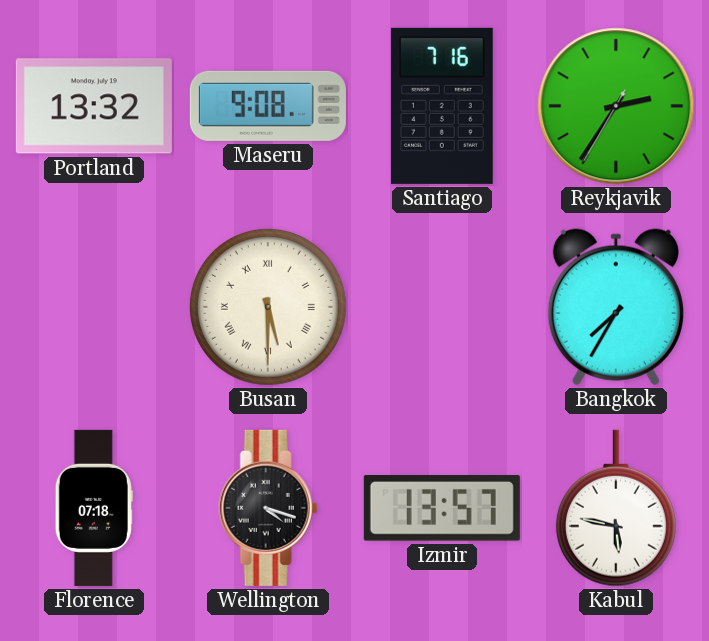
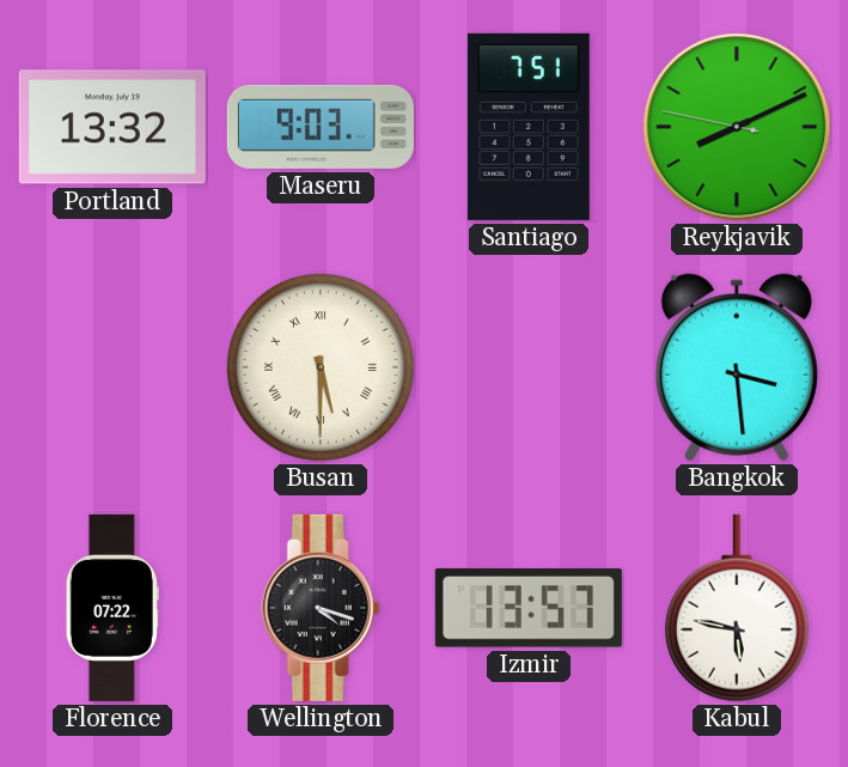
Maseru: 9:08 -> 9:03 (321, 127)
Santiago: 7:16 -> 7:51 (529, 127)
Reykjavik: 2:35 -> 8:10 (737, 127)
Bangkok: 7:35 -> 3:29 (737, 367)
Florence: 07:18 -> 07:22 (112, 608)
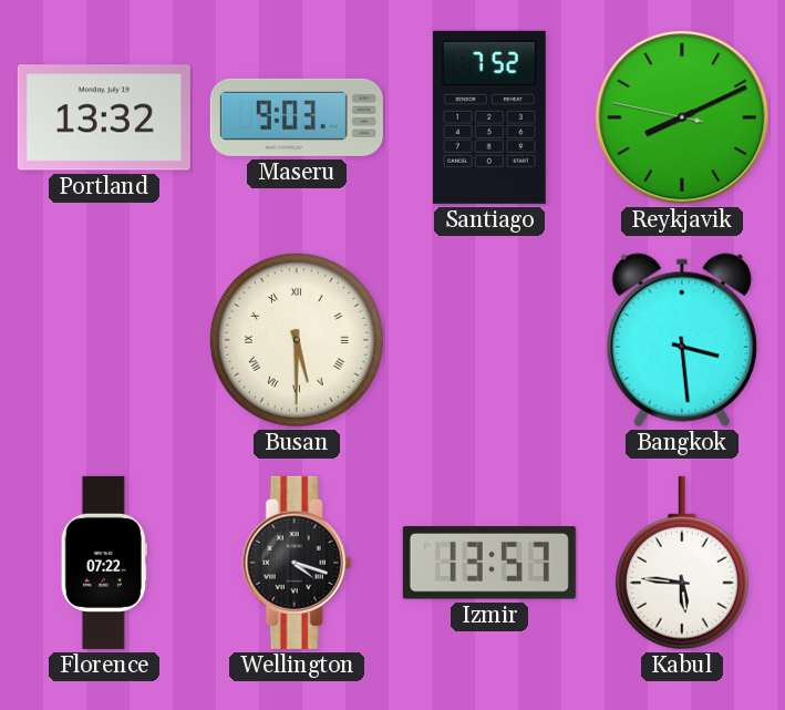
Santiago: 7:51 -> 7:52 (489, 117)
Kabul: 5:47 -> 5:46 (682, 563)
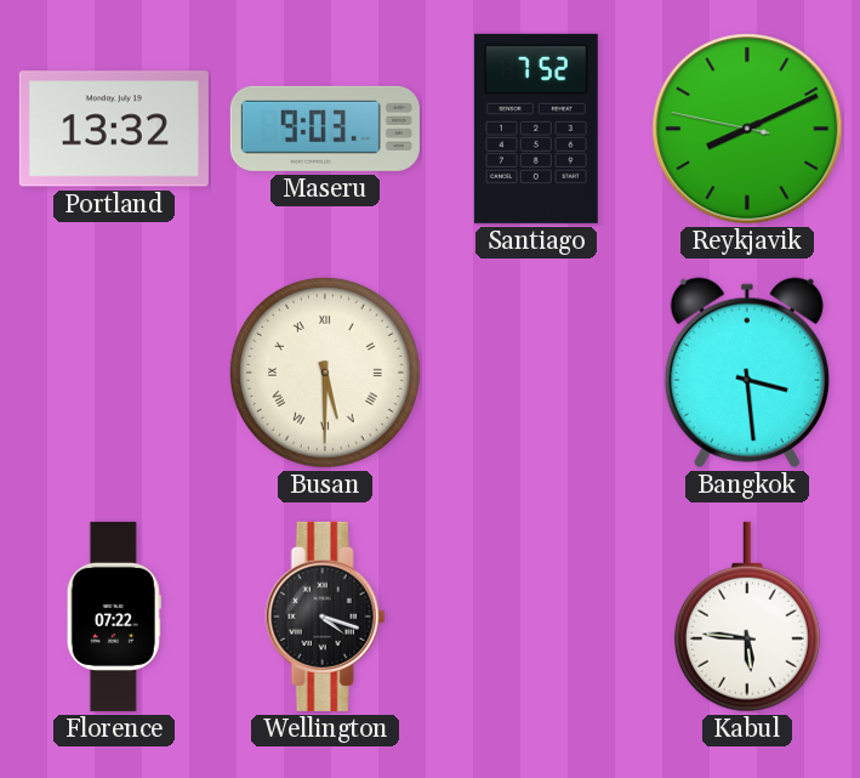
Izmir: 13:57 -> none (489, 563)
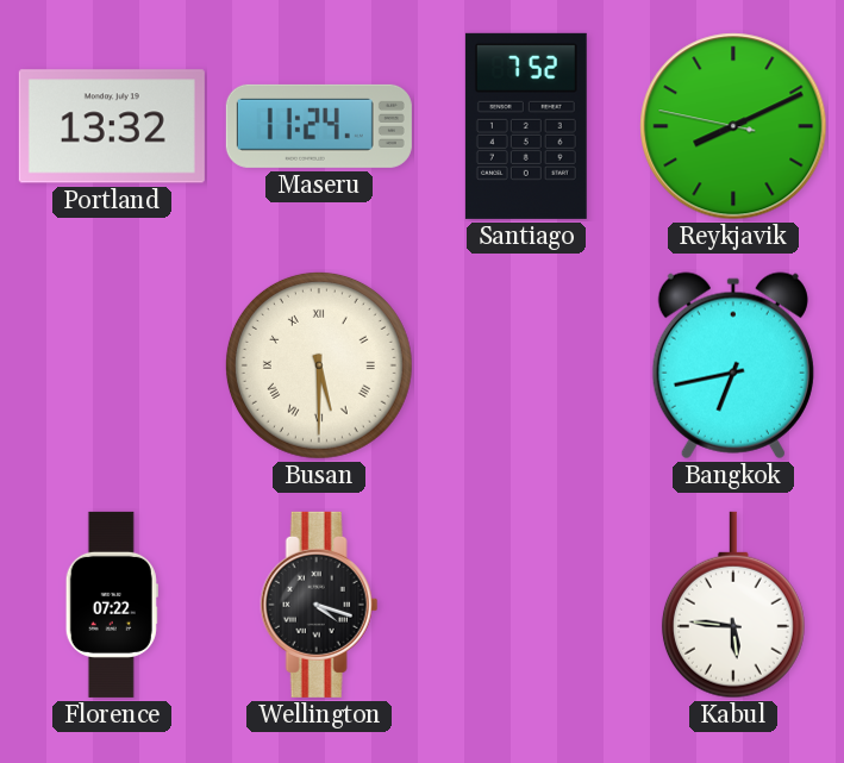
Maseru: 9:03 -> 11:24 (319, 126)
Bangkok: 3:29 -> 6:43 (733, 365)
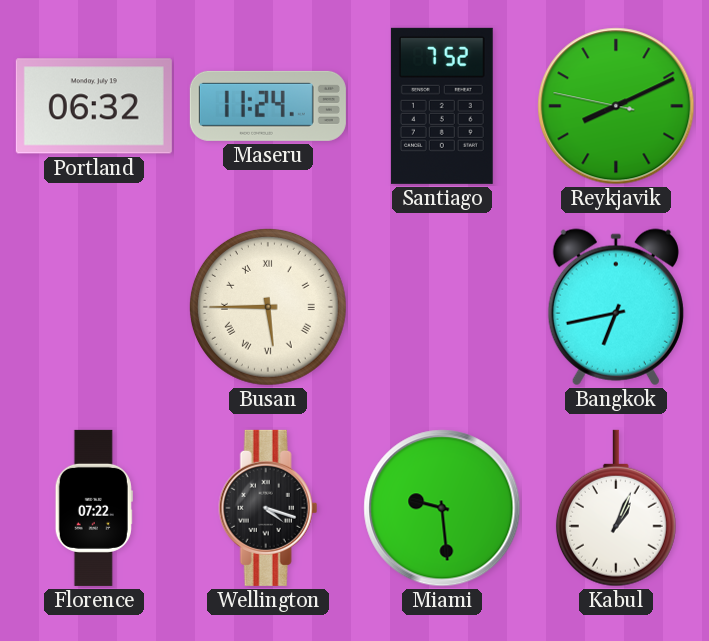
Portland: 13:32 -> 06:32 (94, 106)
Busan: 5:30 -> 5:45 (268, 307)
Miami: none -> 9:29 (442, 508)
Kabul: 5:46 -> 1:04 (616, 508)
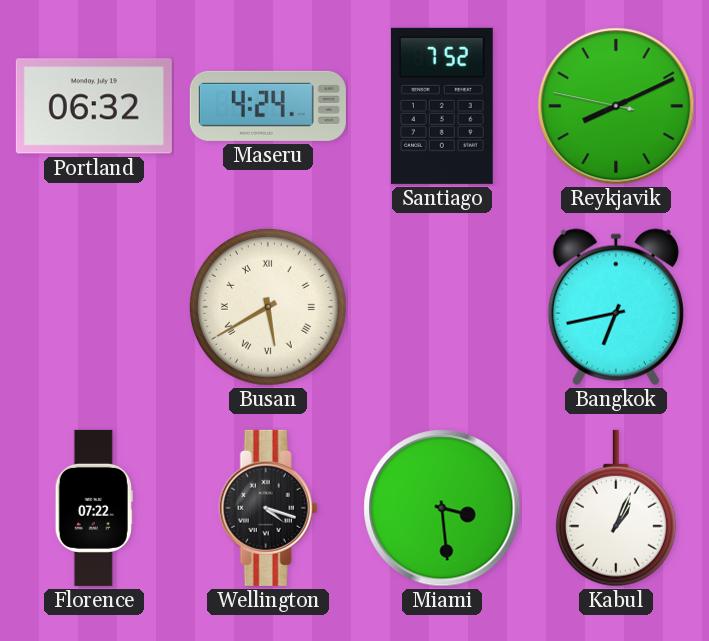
Maseru: 11:24 -> 4:24 (268, 106)
Busan: 5:45 -> 5:40 (268, 307)
Miami: 9:29 -> 3:29 (442, 508)
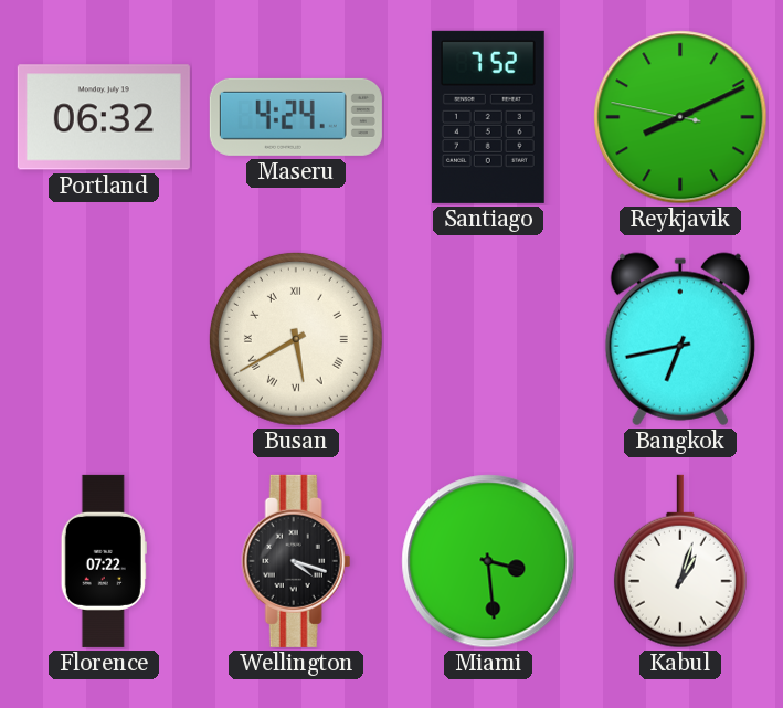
Kabul: 1:04 -> 1:03 (680, 561)
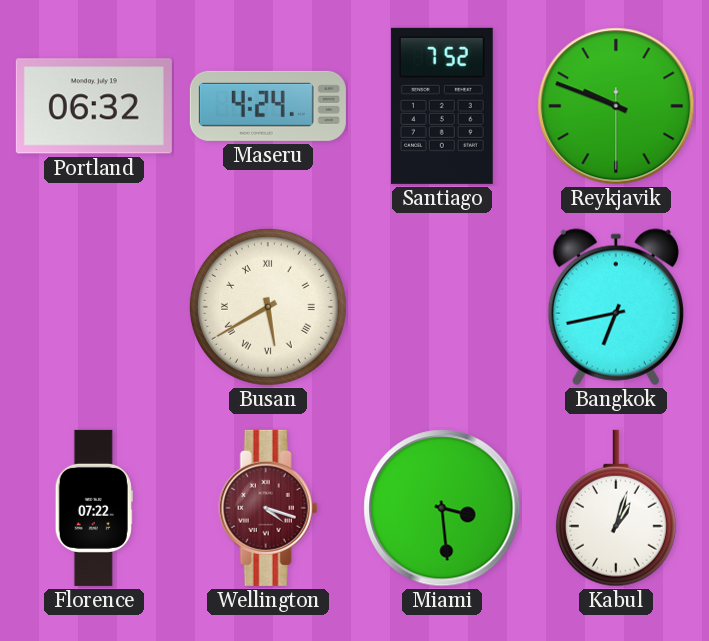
Reykjavik: 8:10 -> 9:48 (616, 106)
Wellington dial: black -> burgundy (268, 508)
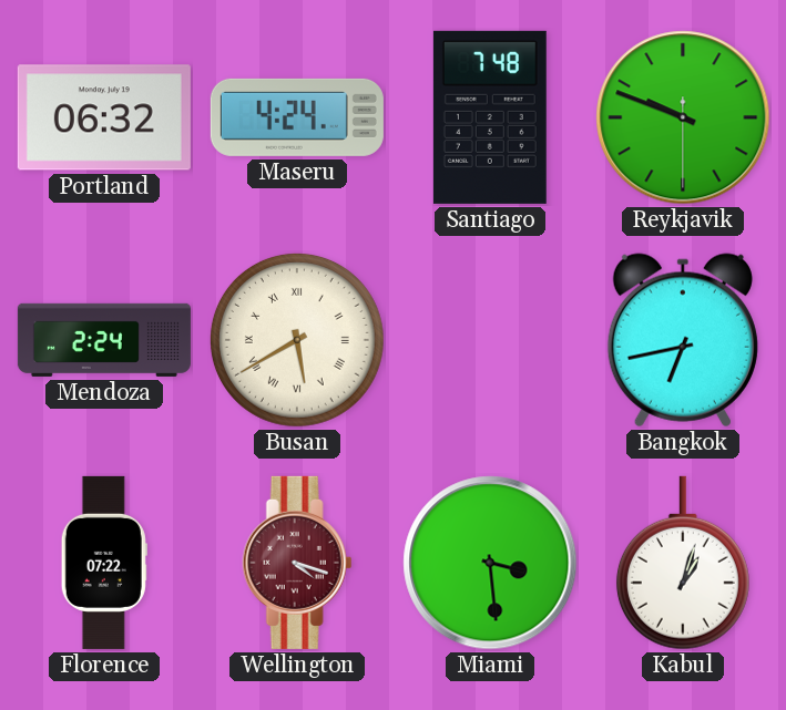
Santiago: 7:52 -> 7:48 (490, 117)
Mendoza: none -> 2:24 (104, 340)
